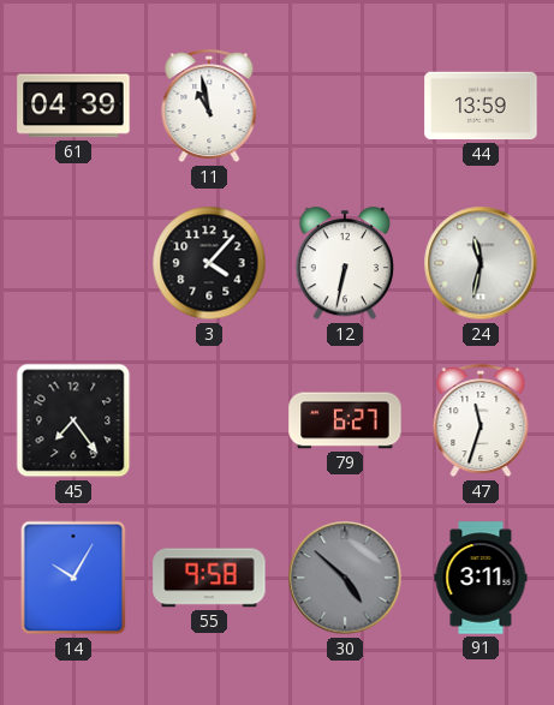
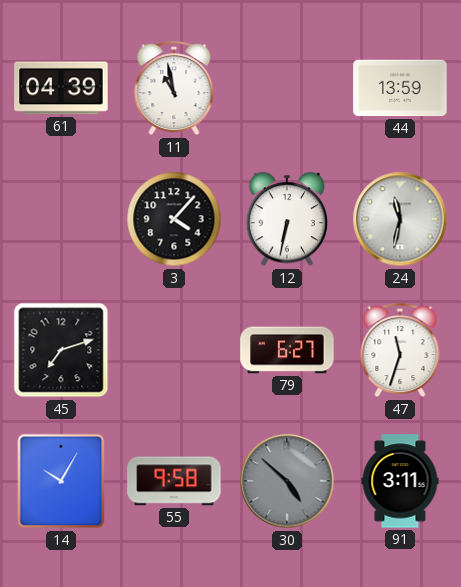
45: 7:24 -> 7:12 (61, 350)
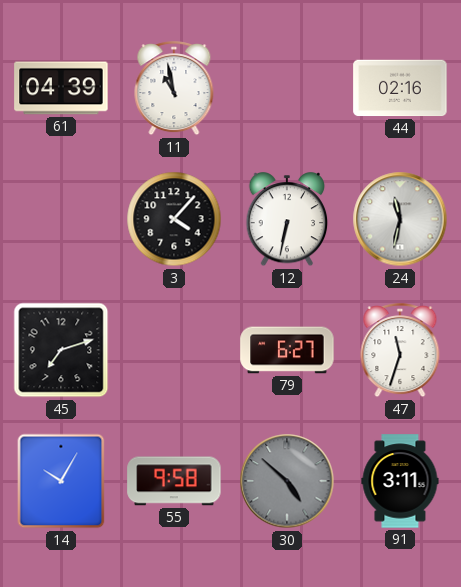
44: 13:59 -> 02:16 (400, 88)
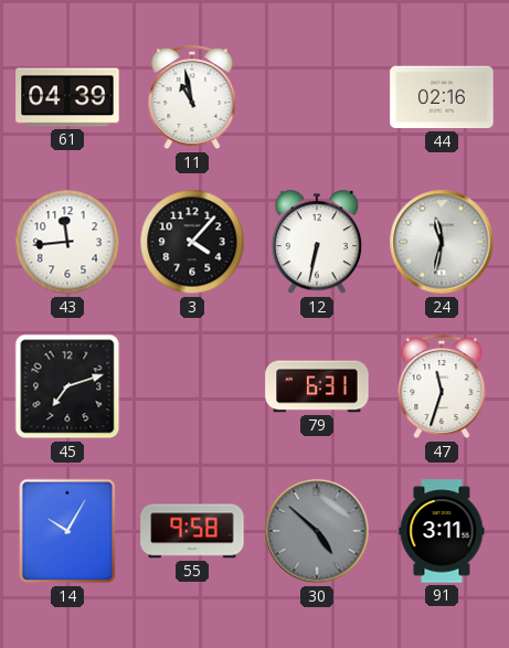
43: none -> 11:44 (67, 242)
79: 6:27 -> 6:31 (317, 386)
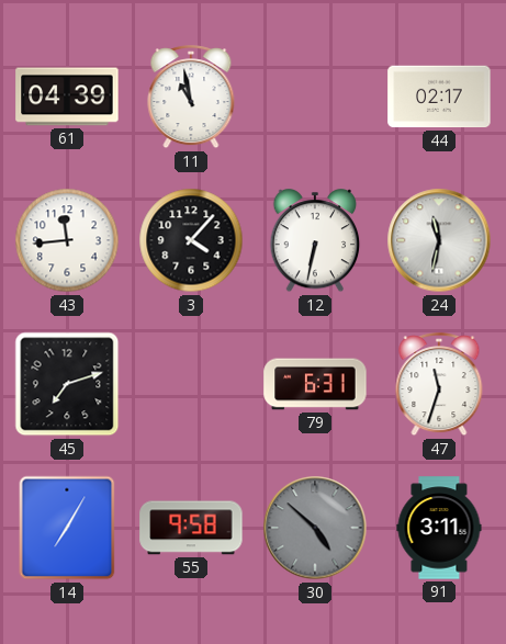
44: 02:16 -> 02:17 (439, 97)
14: 10:05 -> 7:05 (67, 528)
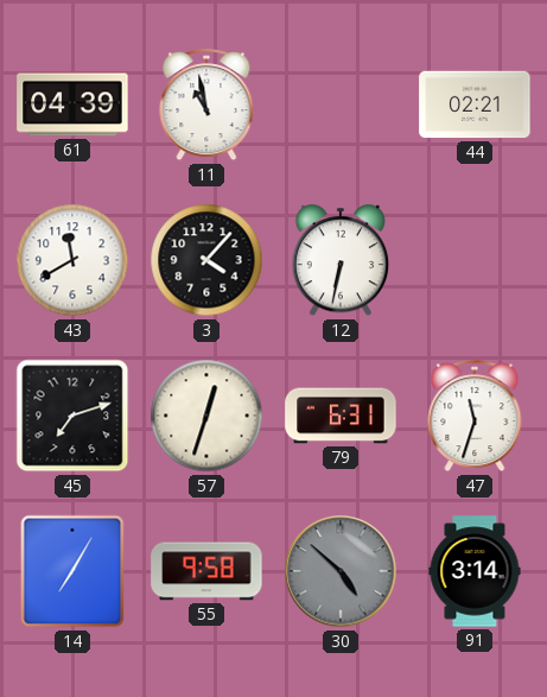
44: 02:17 -> 02:21 (475, 104)
43: 11:44 -> 11:40 (72, 260)
24: 11:32 -> none (439, 240)
57: none -> 12:33 (206, 416)
91: 3:11 -> 3:14 (475, 571)
